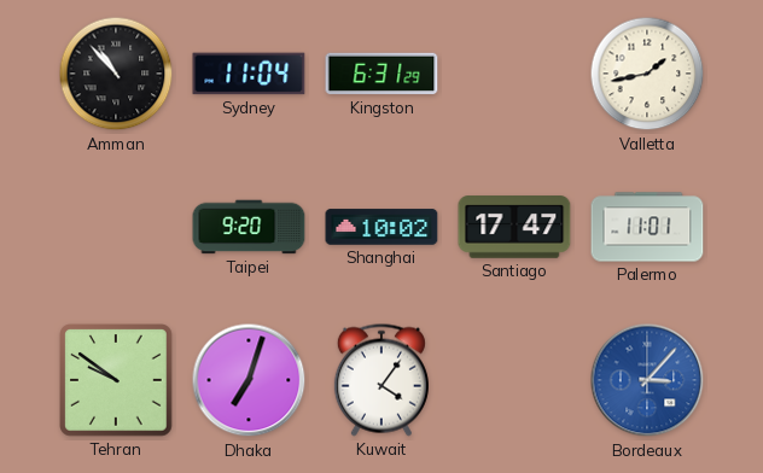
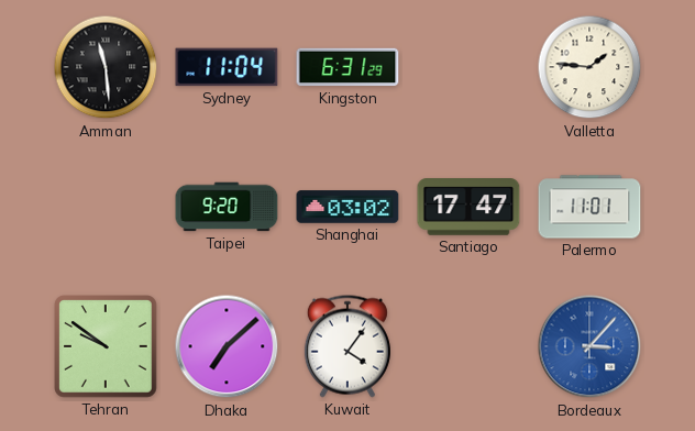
Amman: 10:53 -> 11:29 (106, 67)
Valletta: 1:43 -> 1:46 (589, 67)
Shanghai: 10:02 -> 03:02 (347, 207)
Dhaka: 7:03 -> 7:08 (227, 346)
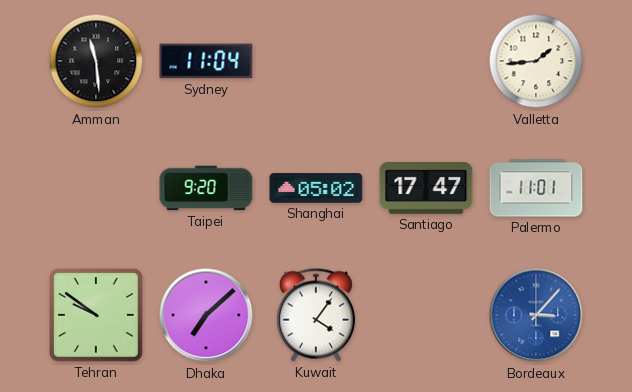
Kingston: 6:31 -> none (347, 67)
Valletta: 1:46 -> 1:44 (536, 61)
Shanghai: 03:02 -> 05:02 (316, 188)
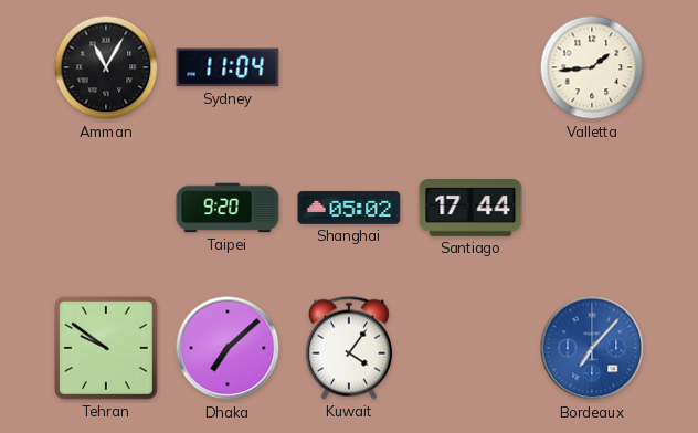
Amman: 11:29 -> 11:05 (106, 67)
Santiago: 17:47 -> 17:44 (470, 208)
Palermo: 11:01 -> none (536, 188)
Bordeaux: 3:07 -> 7:07 (592, 348)
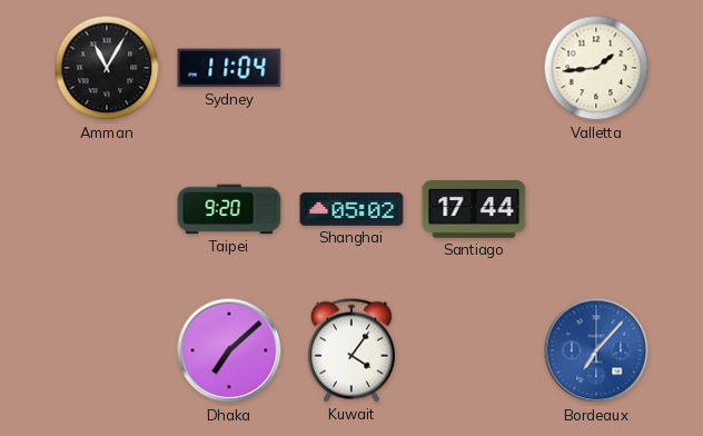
Tehran: 9:51 -> none (107, 349)
